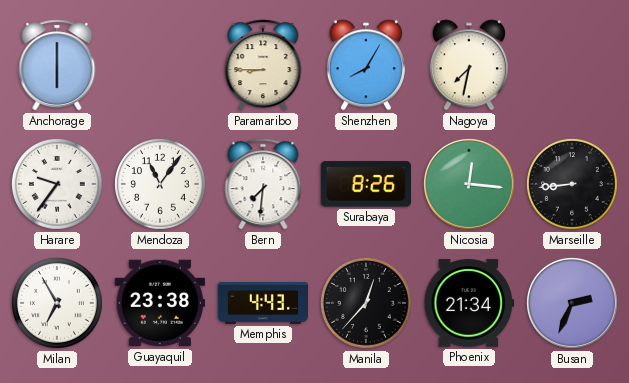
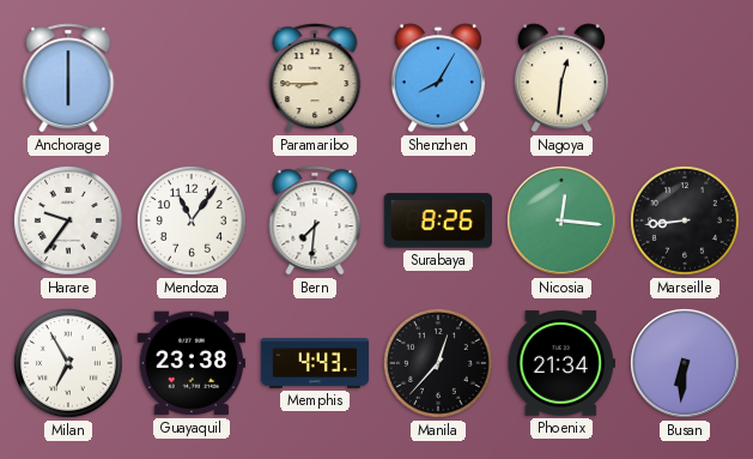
Nagoya: 7:32 -> 12:31 (561, 78)
Busan: 2:34 -> 6:31 (685, 363)
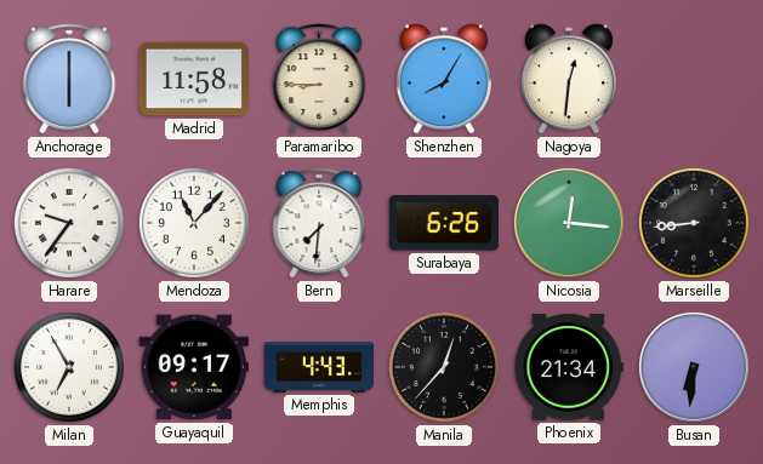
Madrid: none -> 11:58 (194, 79)
Mendoza: 11:06 -> 11:07 (194, 223)
Surabaya: 8:26 -> 6:26 (444, 223)
Guayaquil: 23:38 -> 09:17 (193, 367)
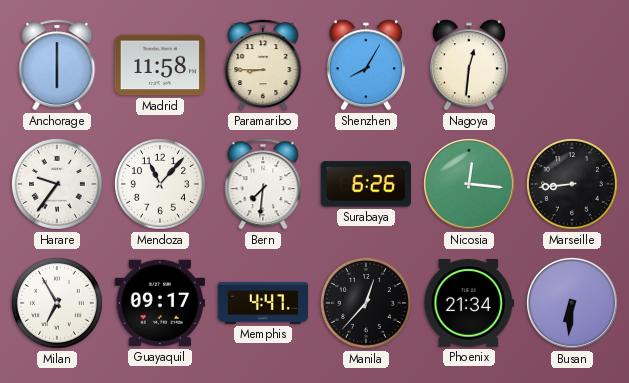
Memphis: 4:43 -> 4:47 (263, 304)
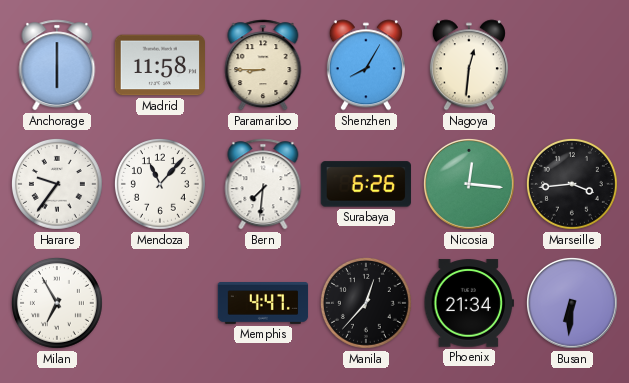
Marseille: 8:44 -> 3:44 (572, 184)
Guayaquil: 09:17 -> none (159, 303)
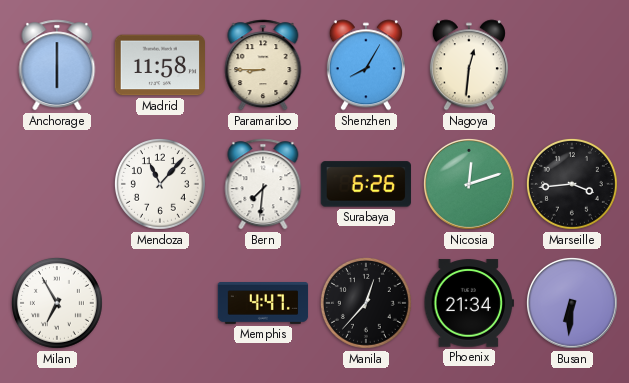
Harare: 9:36 -> none (57, 184)
Nicosia: 12:16 -> 12:12 (469, 184)
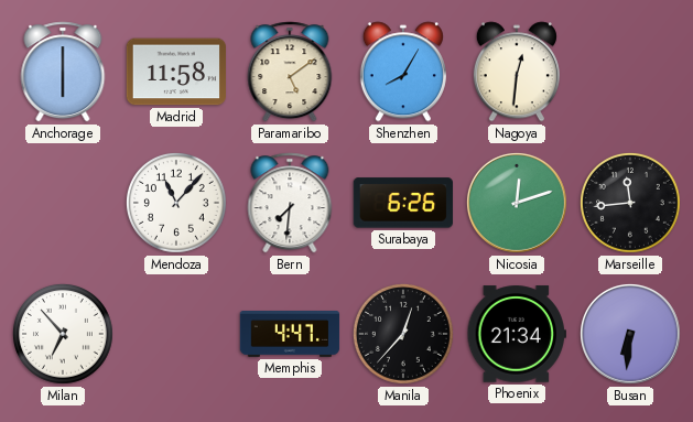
Paramaribo: 8:45 -> 5:09 (290, 72)
Marseille: 3:44 -> 11:44 (630, 203)
Milan: 6:55 -> 6:53 (63, 334)
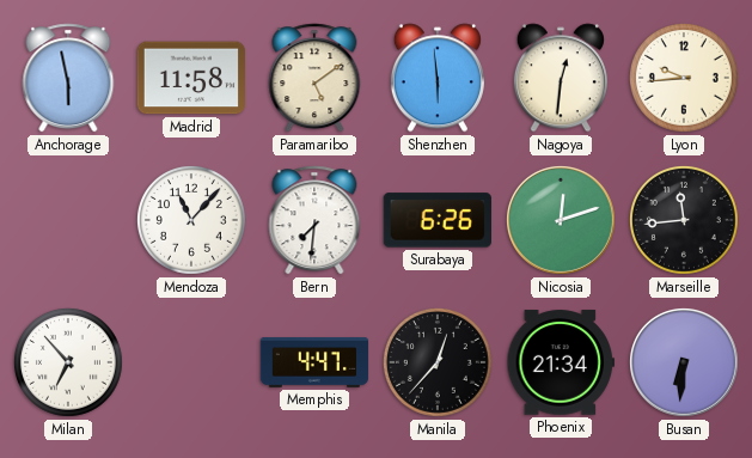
Anchorage: 6:00 -> 5:58 (68, 78)
Shenzhen: 8:05 -> 5:59 (438, 78)
Lyon: none -> 9:44 (684, 78)
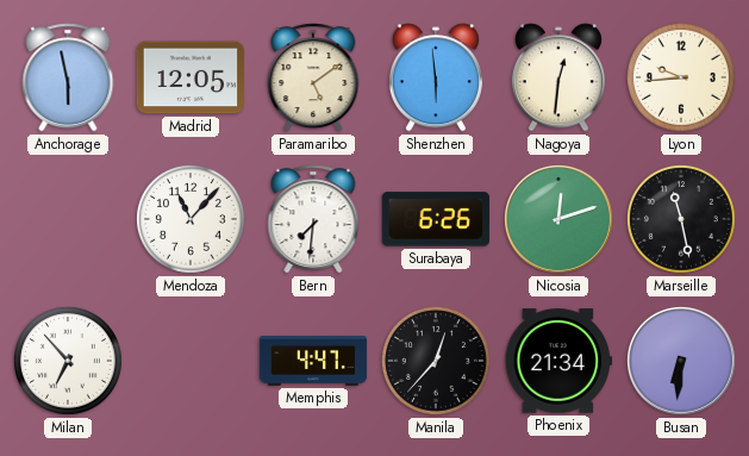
Madrid: 11:58 -> 12:05 (191, 77)
Marseille: 11:44 -> 11:28 (681, 219)
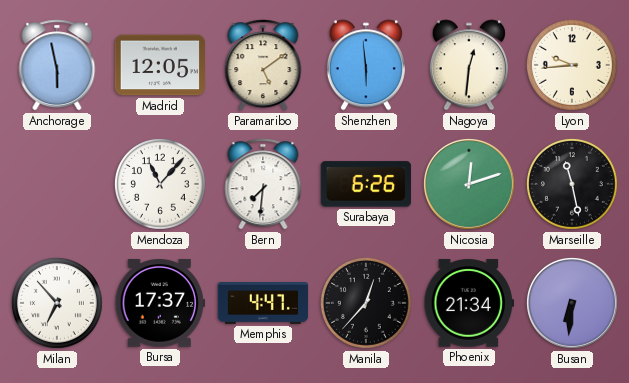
Bursa: none -> 17:37 (159, 304)
